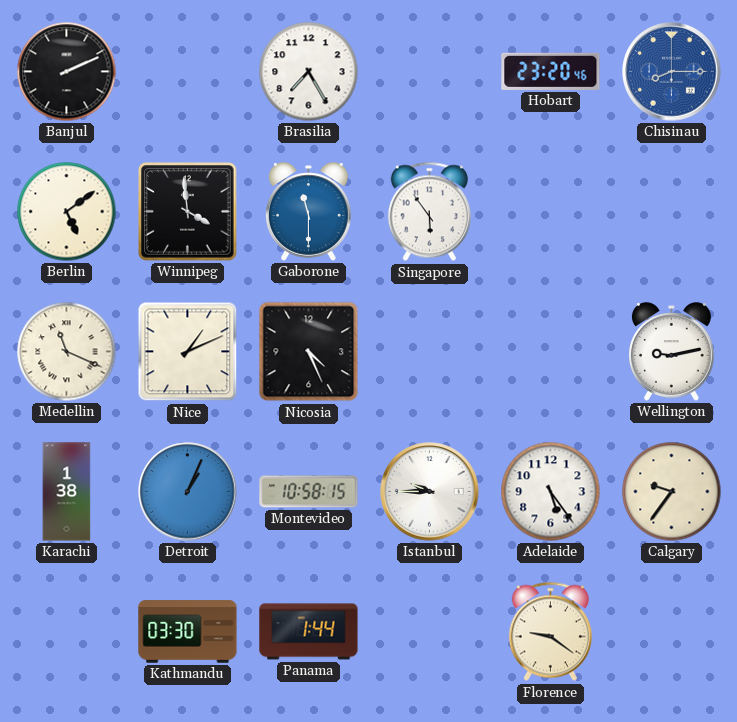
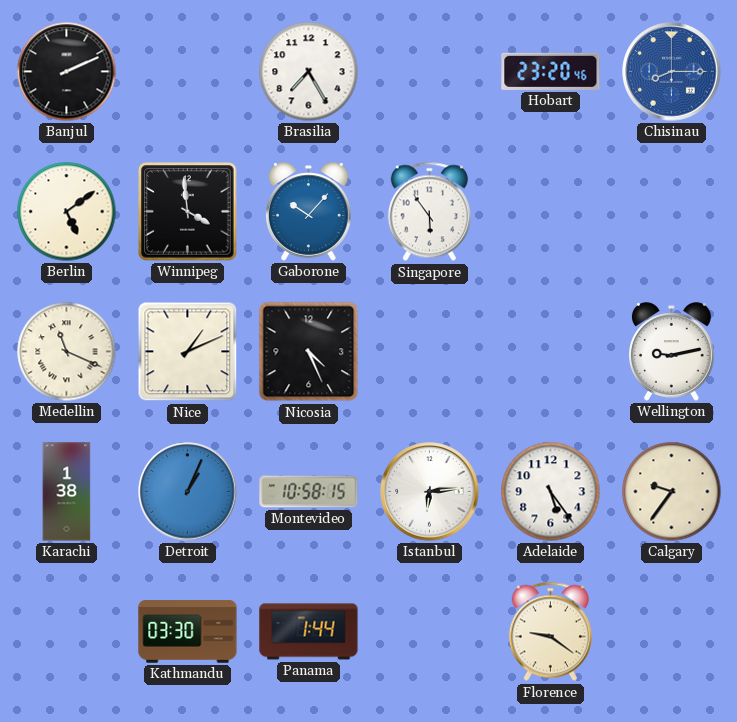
Gaborone: 11:30 -> 10:07 (309, 212)
Istanbul: 9:45 -> 6:14 (430, 492)
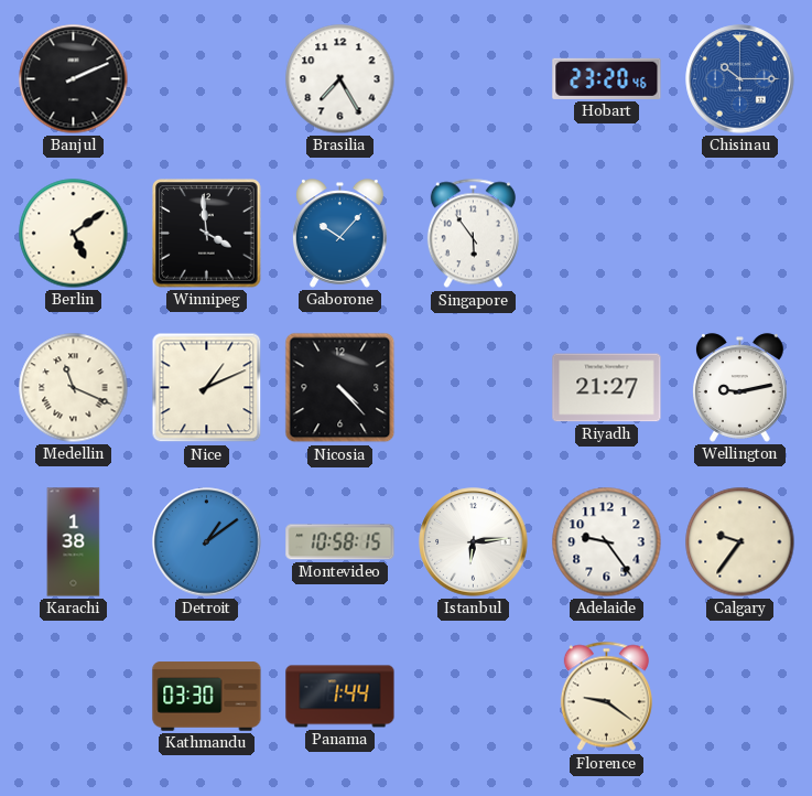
Chisinau: 8:15 -> 10:15 (740, 79)
Nicosia: 4:26 -> 4:23 (340, 388)
Riyadh: none -> 21:27 (607, 388)
Detroit: 1:04 -> 1:09 (207, 542)
Adelaide: 5:24 -> 9:24 (607, 542)
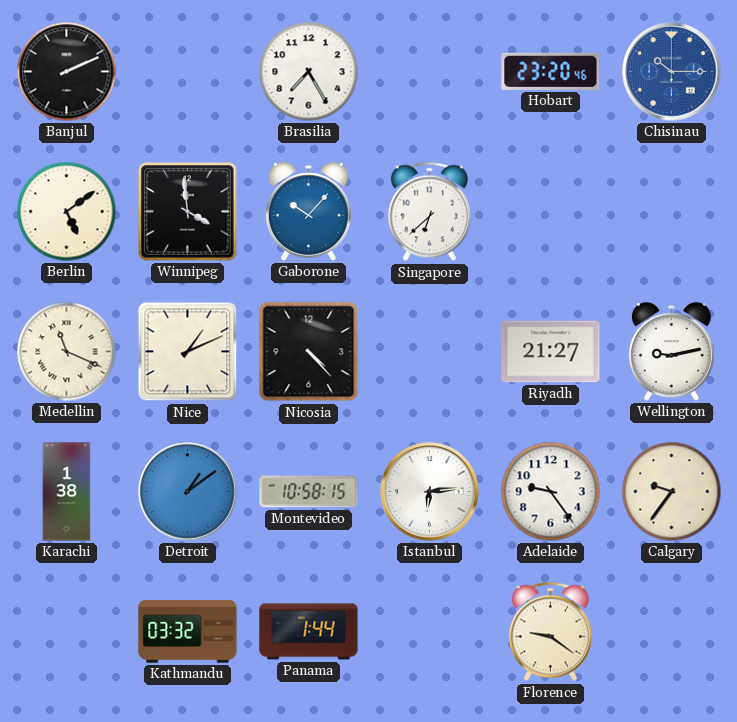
Singapore: 5:54 -> 6:38 (429, 212)
Kathmandu: 03:30 -> 03:32 (188, 632)
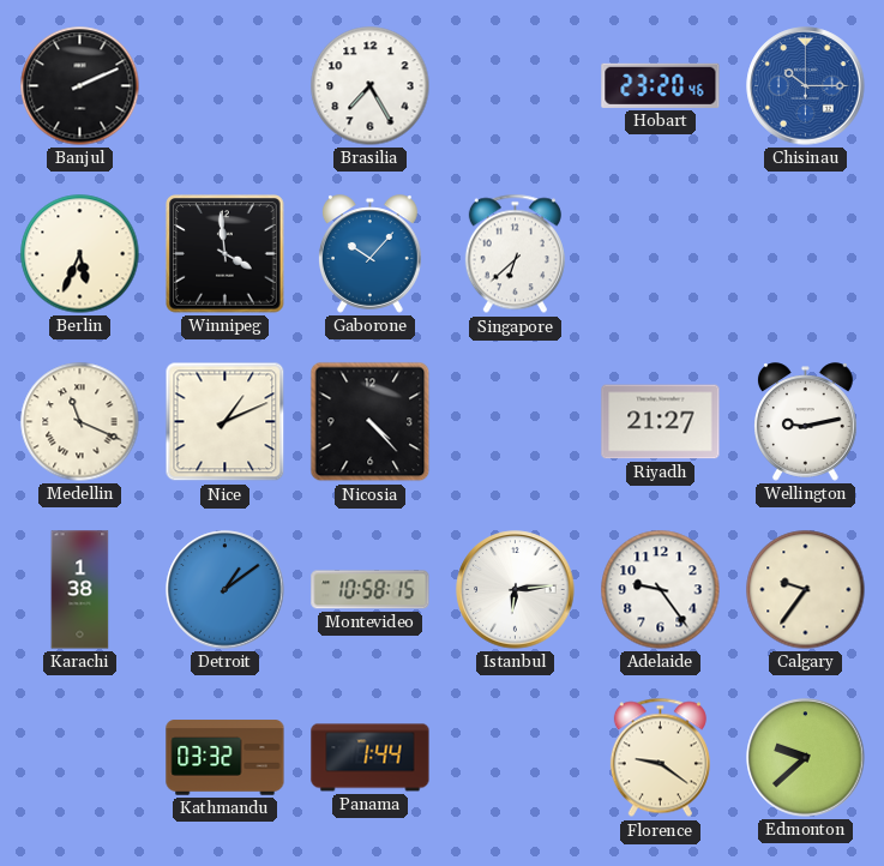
Berlin: 5:09 -> 5:34 (80, 254)
Edmonton: none -> 9:38 (806, 758)
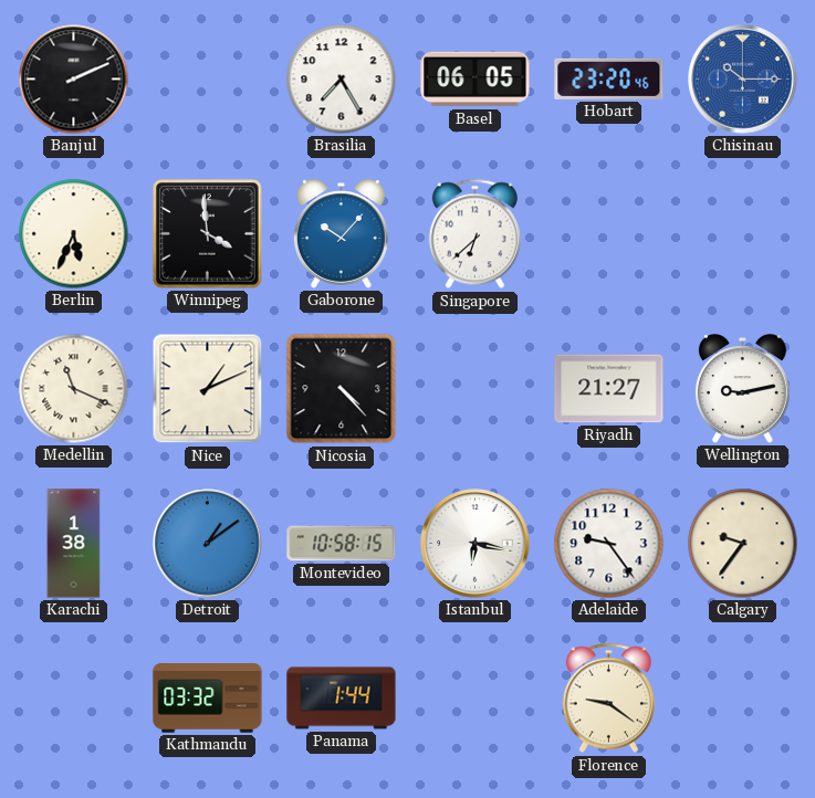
Basel: none -> 06:05 (476, 80)
Istanbul: 6:14 -> 6:17 (476, 544)
Edmonton: 9:38 -> none (806, 758)
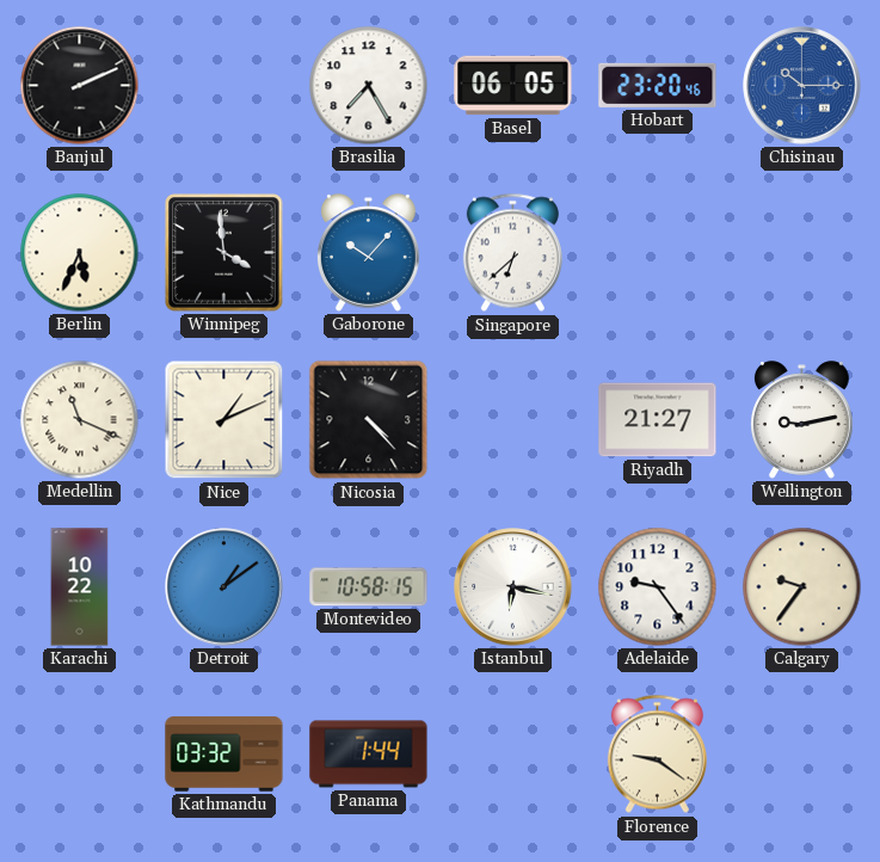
Karachi: 1:38 -> 10:22 (80, 587)
